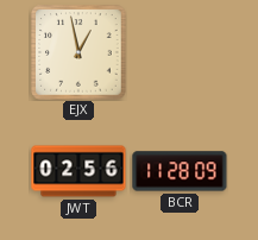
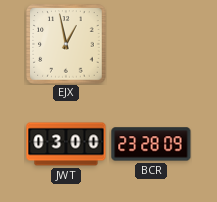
JWT: 02:56 -> 03:00 (66, 144)
BCR: 11:28 -> 23:28 (151, 144)
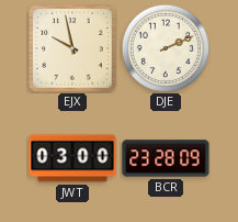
EJX: 12:58 -> 9:58 (72, 48)
DJE: none -> 2:11 (166, 48)
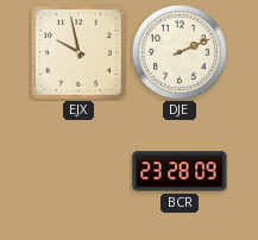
JWT: 03:00 -> none (72, 158)
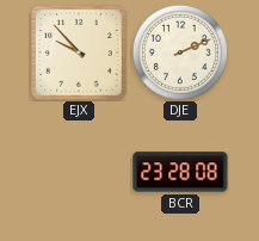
EJX: 9:58 -> 9:53 (79, 52)
BCR: 23:28:09 -> 23:28:08 (180, 172)
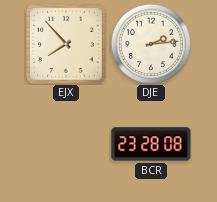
EJX: 9:53 -> 7:53 (66, 44)
DJE: 2:11 -> 2:14 (151, 44)
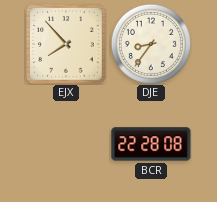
DJE: 2:14 -> 8:36 (151, 44)
BCR: 23:28 -> 22:28 (151, 144)
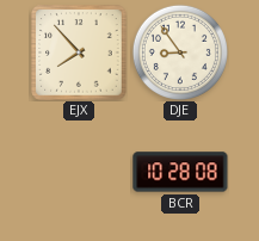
DJE: 8:36 -> 8:54 (180, 52)
BCR: 22:28 -> 10:28 (180, 172)
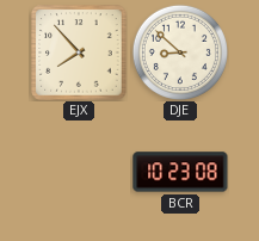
DJE: 8:54 -> 8:52 (180, 52)
BCR: 10:28 -> 10:23 (180, 172)
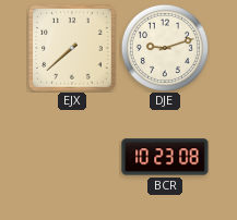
EJX: 7:53 -> 7:38 (72, 48)
DJE: 8:52 -> 9:12 (165, 48)
